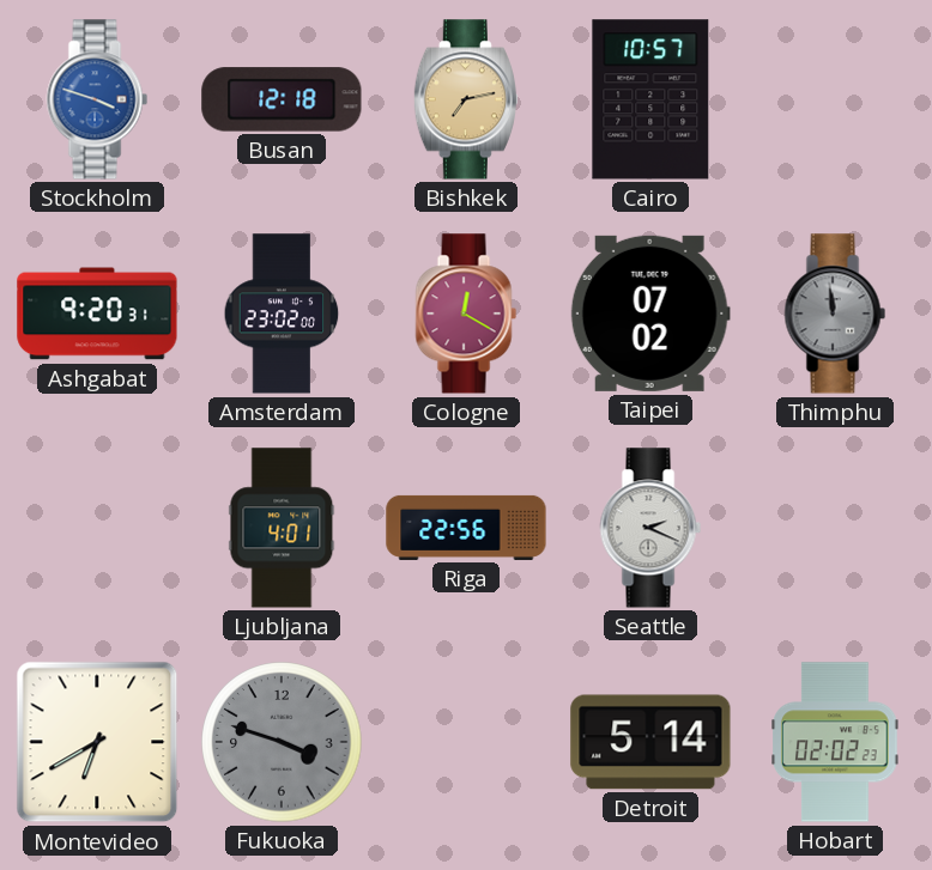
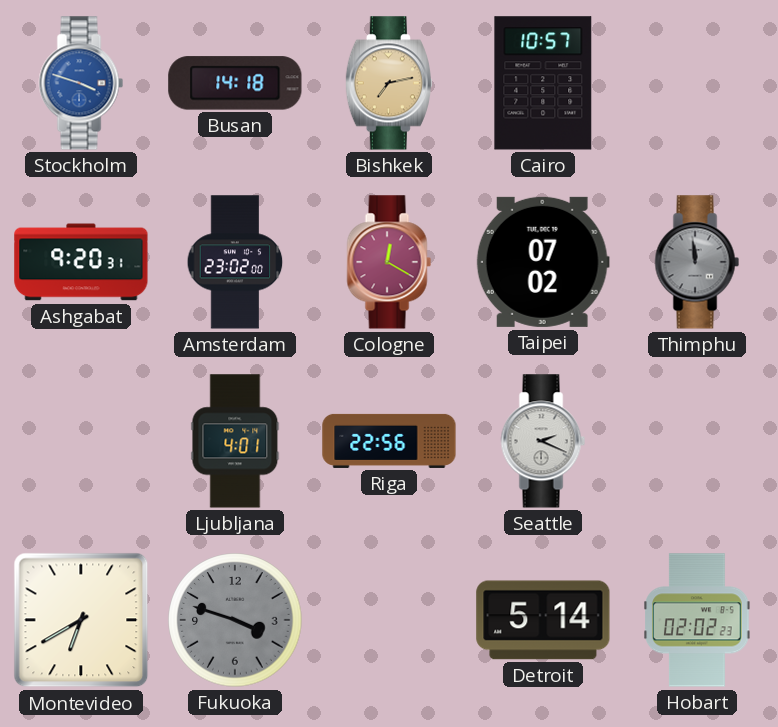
Busan: 12:18 -> 14:18 (235, 83)
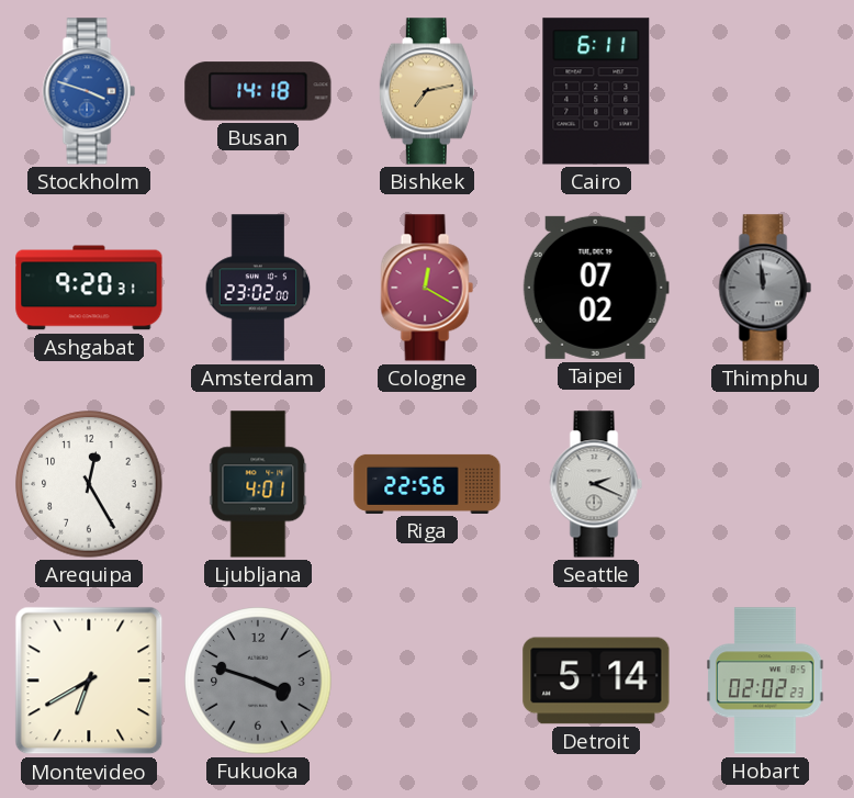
Cairo: 10:57 -> 6:11 (596, 91)
Arequipa: none -> 12:25 (89, 484)
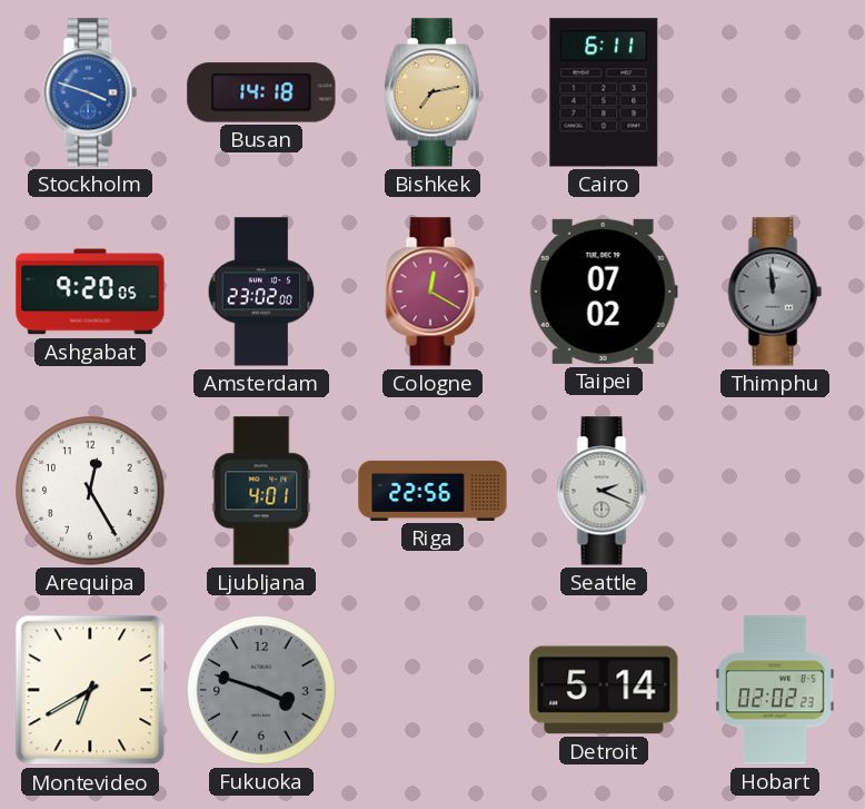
Ashgabat: 9:20:31 -> 9:20:05 (90, 292)
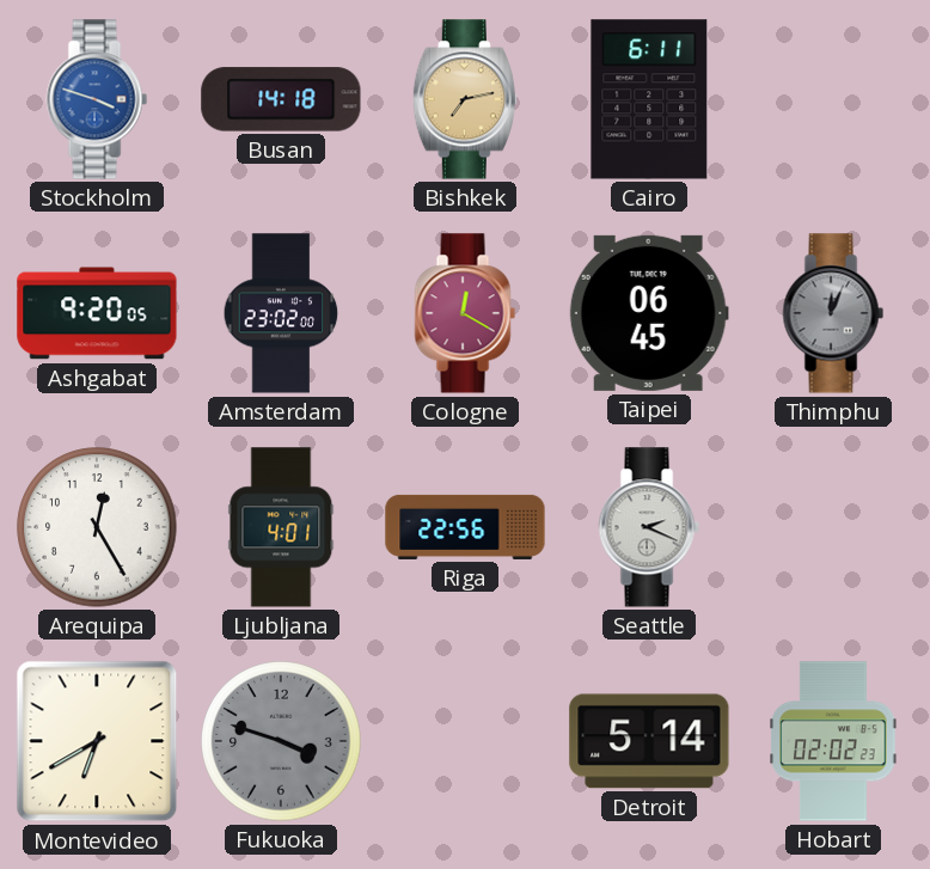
Taipei: 07:02 -> 06:45 (649, 313)
Thimphu: 11:59 -> 12:04 (833, 313)
